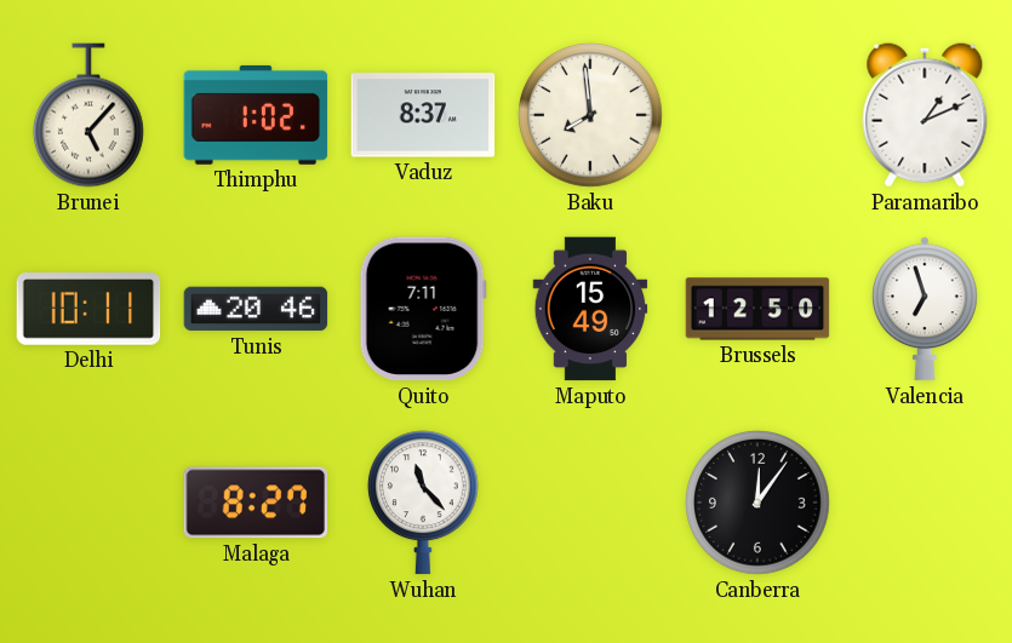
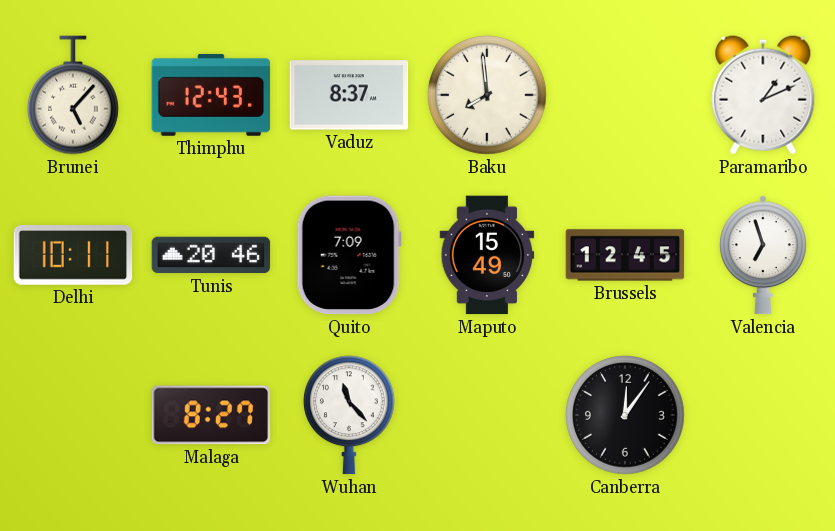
Thimphu: 1:02 -> 12:43 (211, 95)
Quito: 7:11 -> 7:09 (349, 255)
Brussels: 12:50 -> 12:45 (625, 255)
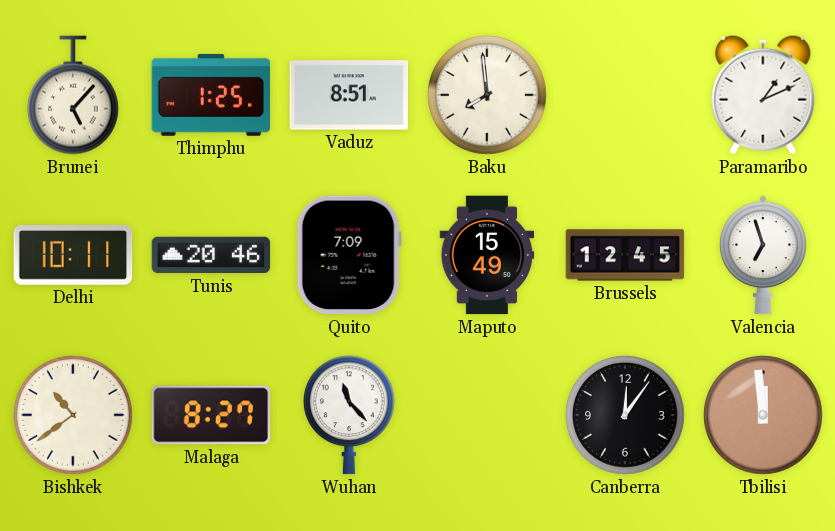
Thimphu: 12:43 -> 1:25 (211, 95)
Vaduz: 8:37 -> 8:51 (349, 95)
Bishkek: none -> 10:39 (74, 416)
Tbilisi: none -> 11:59 (764, 416)
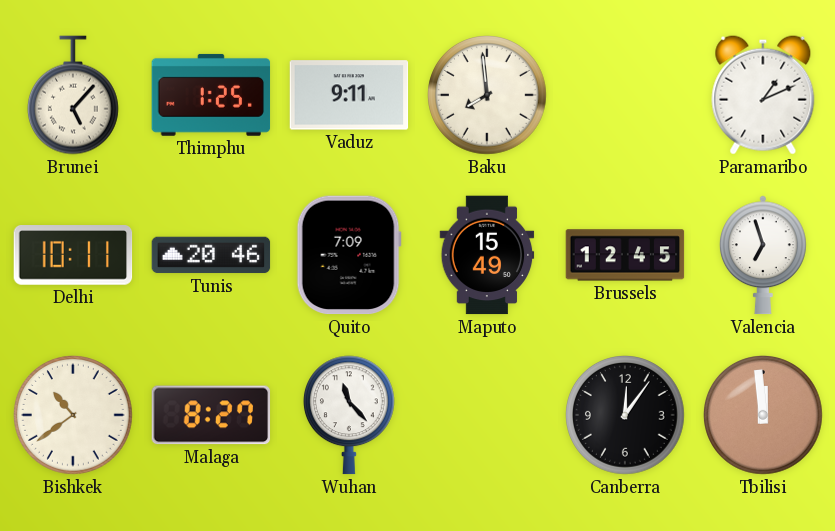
Vaduz: 8:51 -> 9:11 (349, 95)
